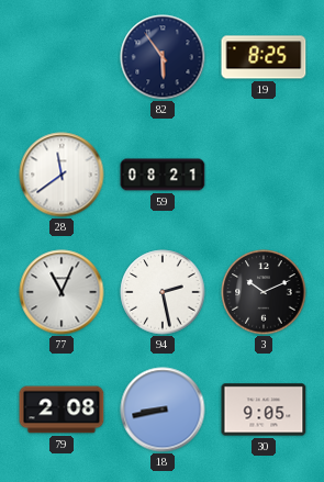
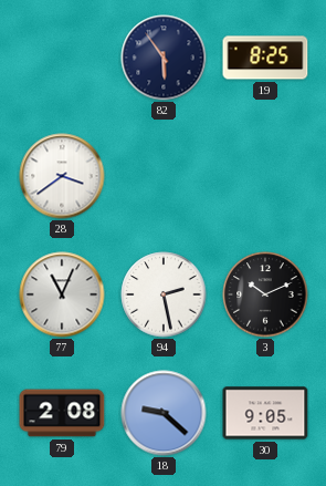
28: 11:39 -> 3:39 (62, 176)
59: 08:21 -> none (163, 175)
18: 8:43 -> 9:22 (164, 413)
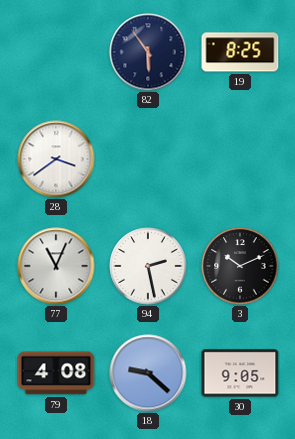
79: 2:08 -> 4:08 (56, 373)
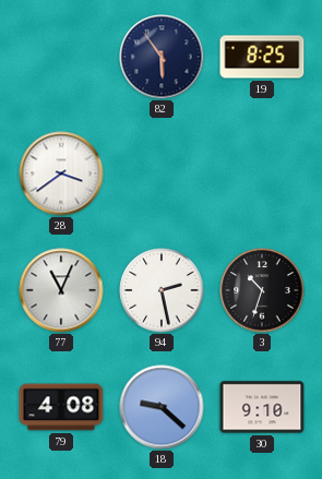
3: 10:11 -> 10:33 (262, 290)
30: 9:05 -> 9:10 (262, 407)
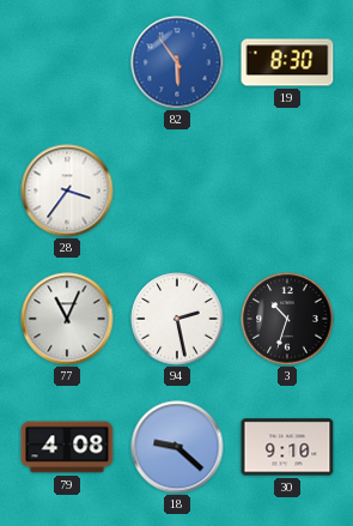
82 dial: navy -> blue (177, 62)
19: 8:25 -> 8:30 (287, 62)
28: 3:39 -> 3:36 (67, 191)
